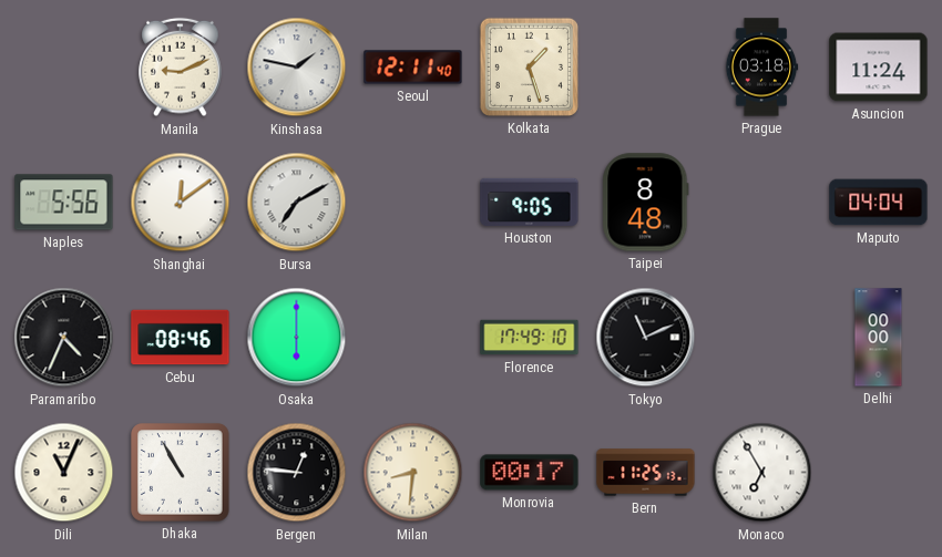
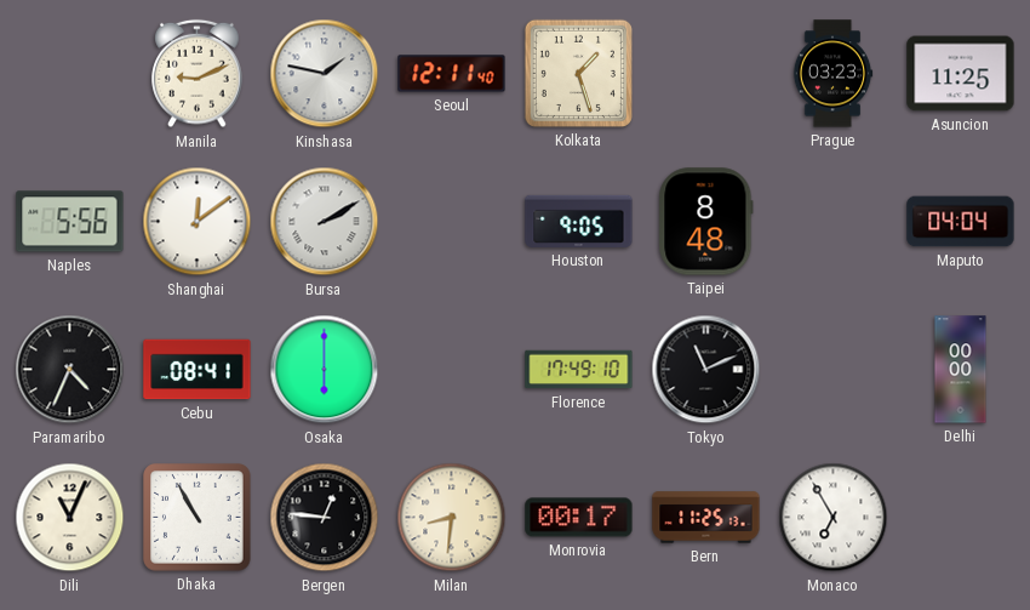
Prague: 03:18 -> 03:23 (832, 74)
Asuncion: 11:24 -> 11:25 (961, 74)
Bursa: 7:10 -> 2:10 (325, 222)
Cebu: 08:46 -> 08:41 (198, 370)
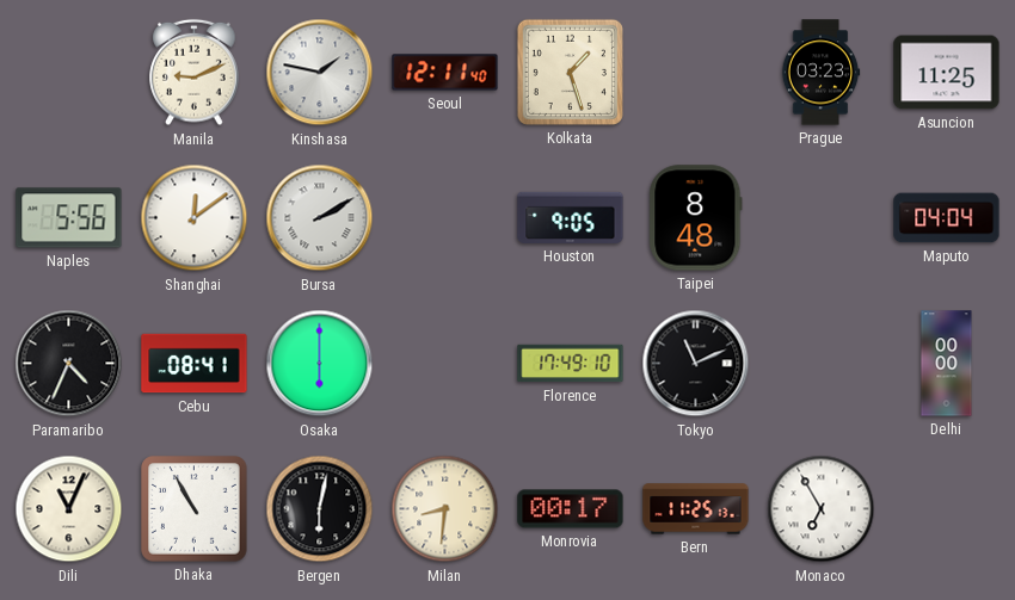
Bergen: 12:46 -> 6:02 (320, 509)
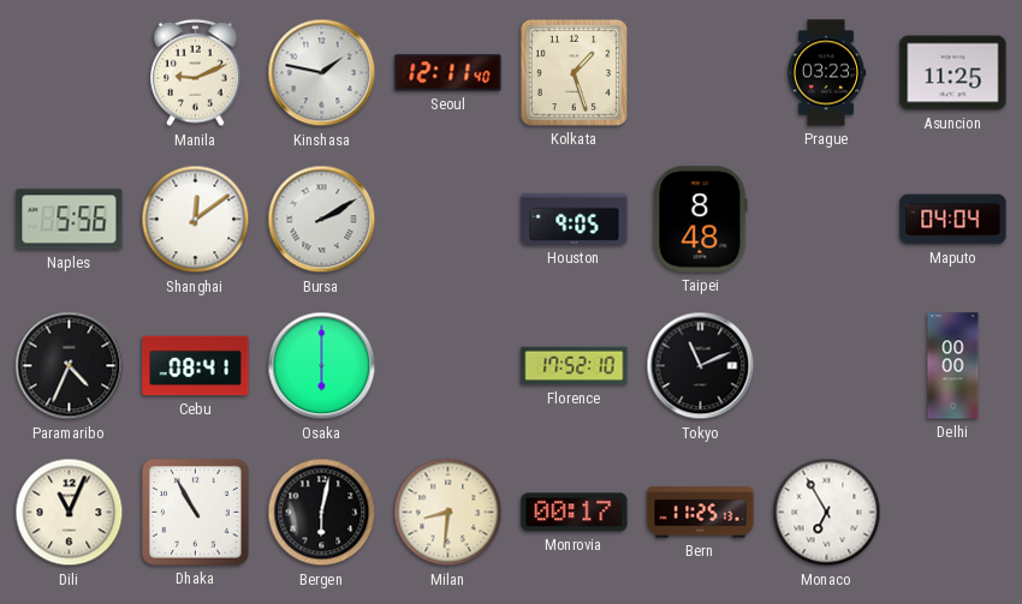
Florence: 17:49 -> 17:52 (575, 366)
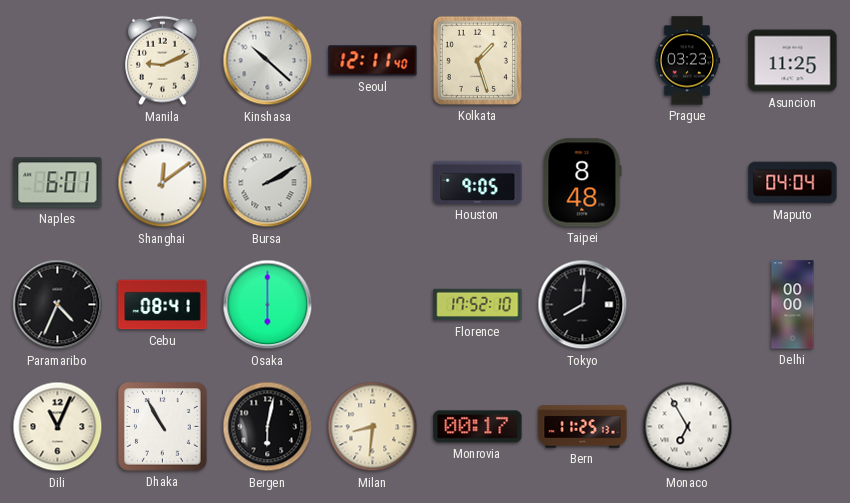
Kinshasa: 1:47 -> 10:22 (268, 61)
Naples: 5:56 -> 6:01 (58, 183)
Tokyo: 11:11 -> 8:01 (583, 305)
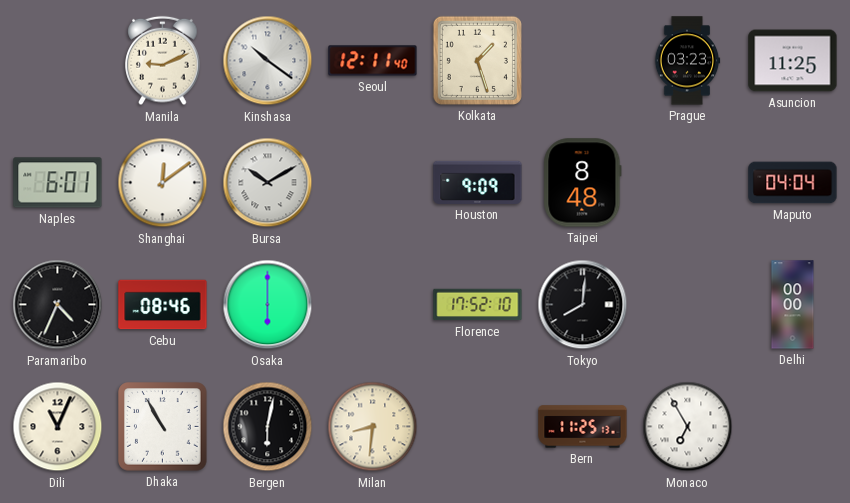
Kinshasa: 10:22 -> 10:21 (268, 61)
Bursa: 2:10 -> 10:10 (268, 183)
Houston: 9:05 -> 9:09 (478, 182)
Cebu: 08:41 -> 08:46 (163, 305)
Monrovia: 00:17 -> none (478, 427)
